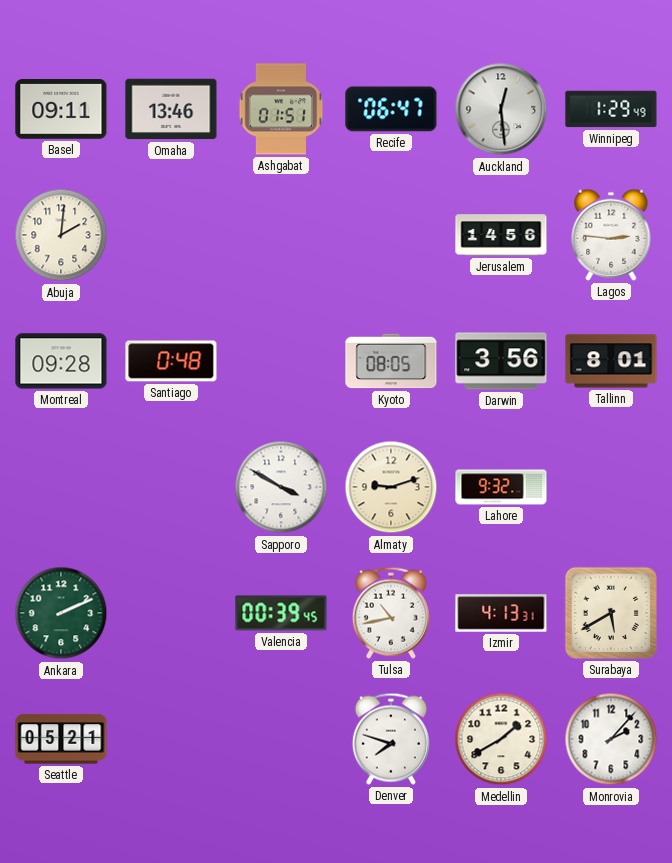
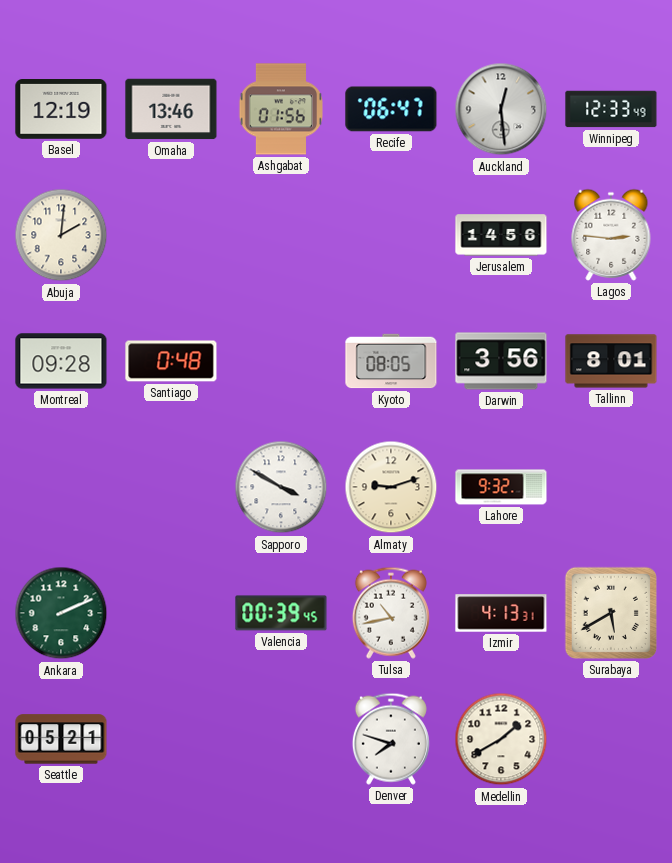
Basel: 09:11 -> 12:19 (61, 110)
Ashgabat: 01:51 -> 01:56 (280, 109)
Winnipeg: 1:29 -> 12:33 (611, 109)
Monrovia: 2:07 -> none (611, 739)
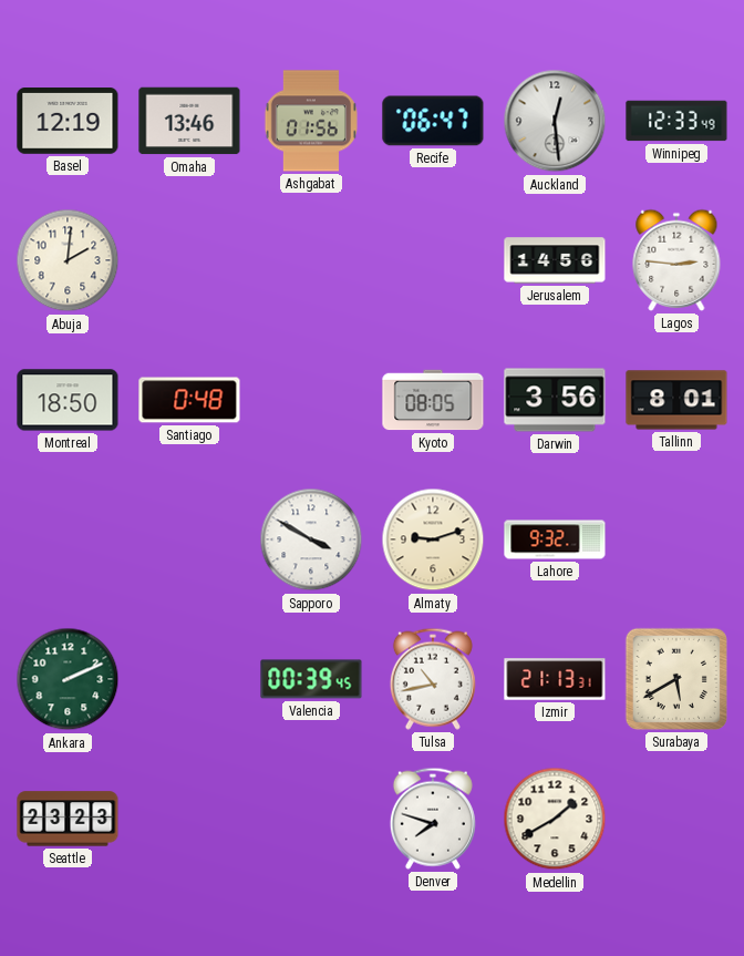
Montreal: 09:28 -> 18:50 (68, 400)
Izmir: 4:13 -> 21:13 (555, 679)
Seattle: 05:21 -> 23:23 (68, 819)
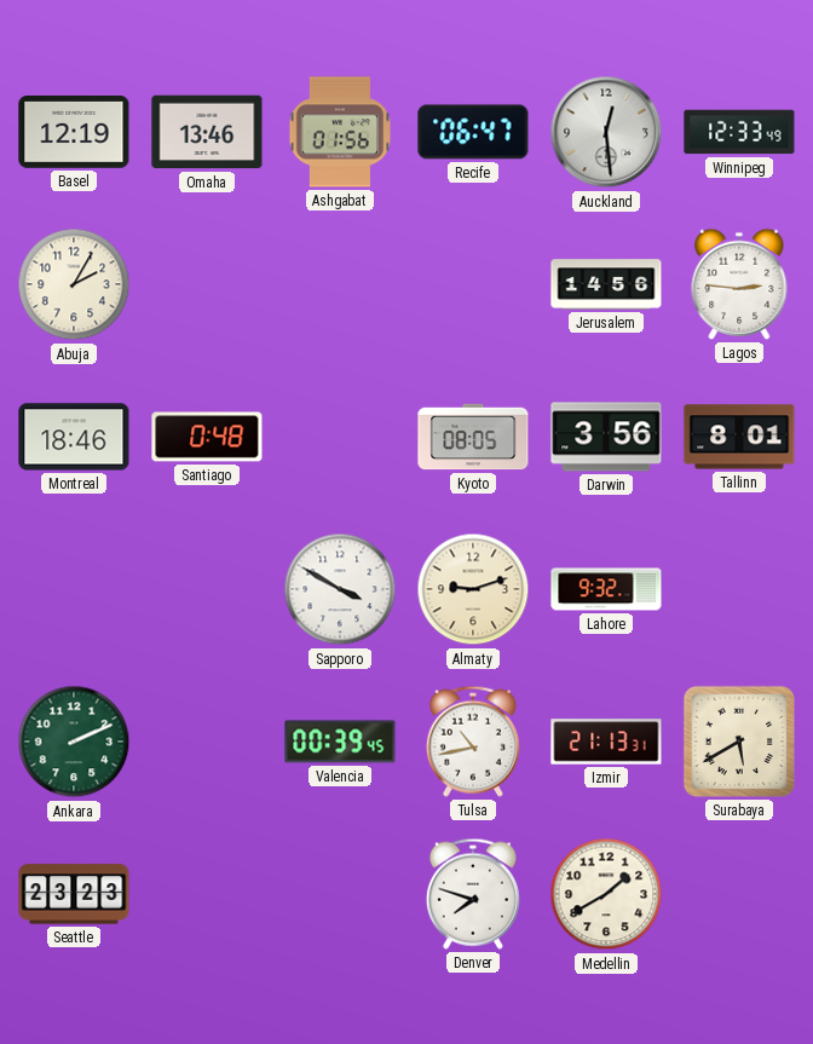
Abuja: 2:01 -> 2:05 (74, 284)
Montreal: 18:50 -> 18:46 (74, 437)
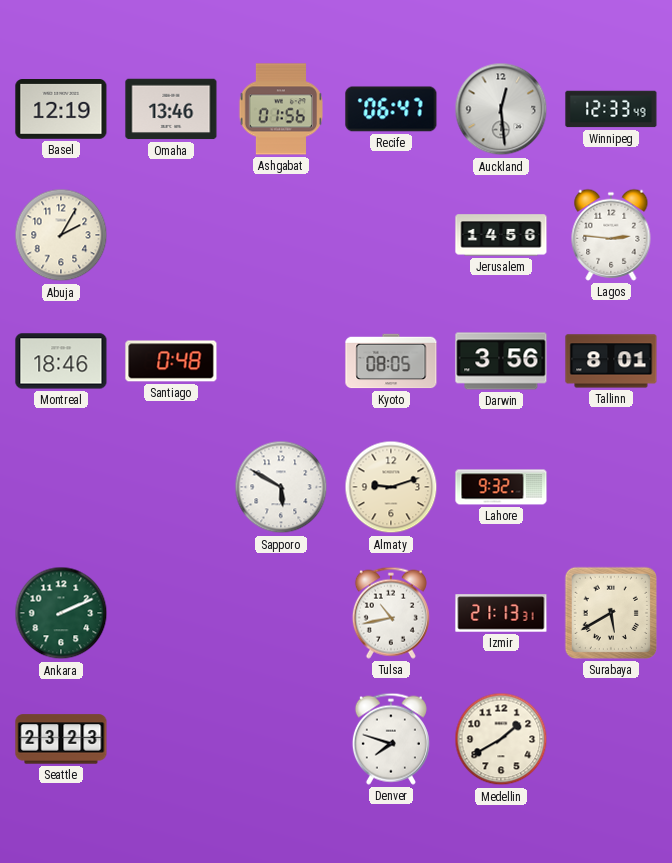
Sapporo: 3:50 -> 5:50 (281, 487)
Valencia: 00:39 -> none (340, 742)
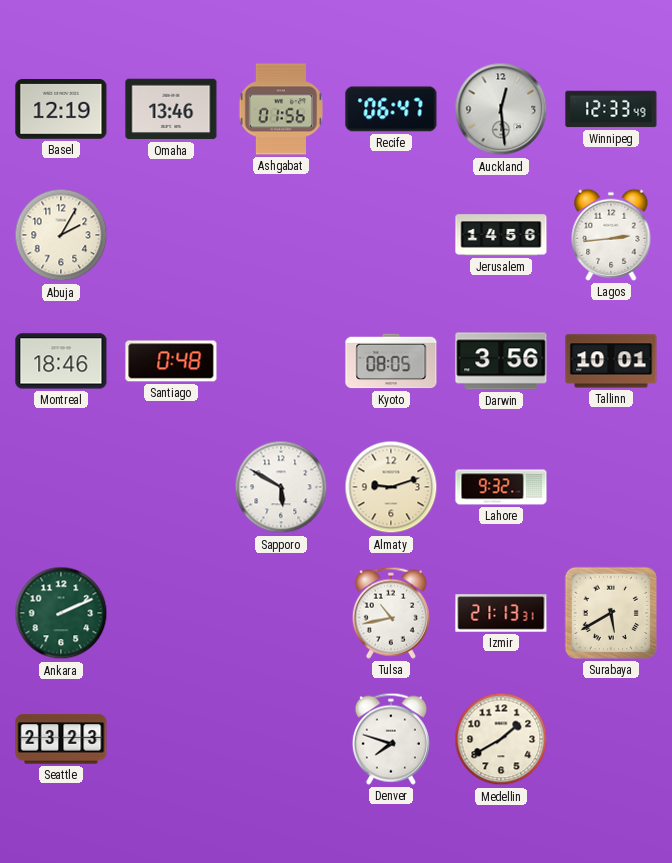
Lagos: 2:46 -> 2:44 (611, 235)
Tallinn: 8:01 -> 10:01 (611, 361)
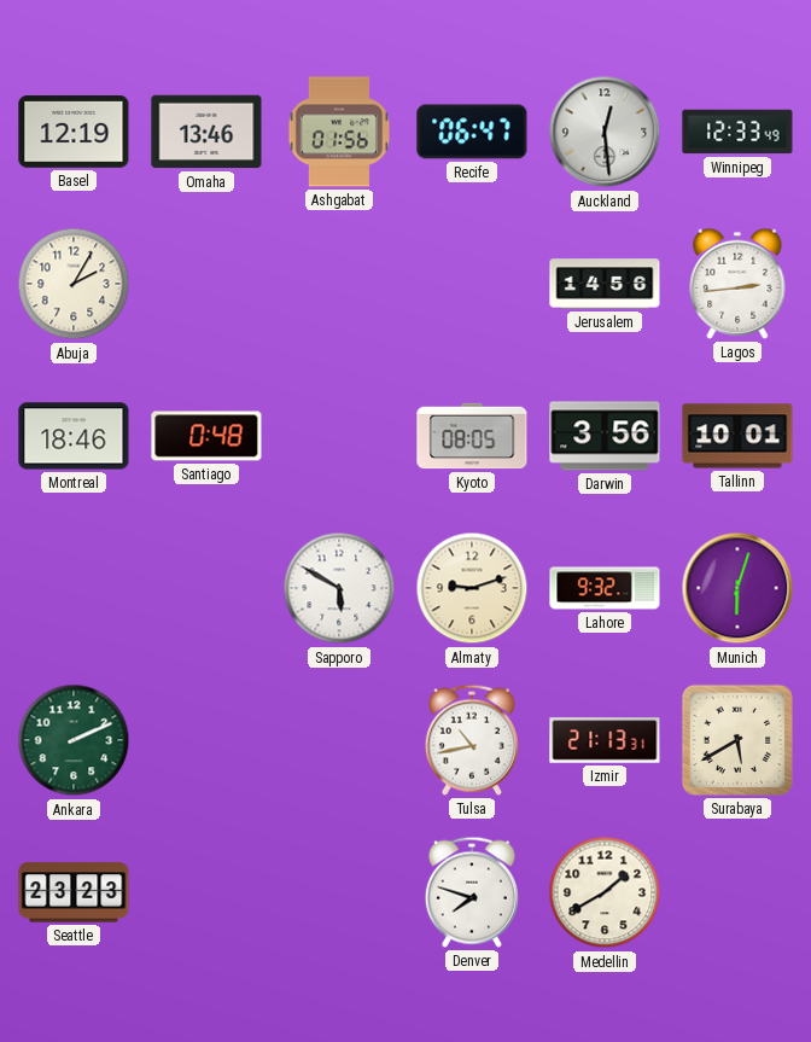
Munich: none -> 6:03 (737, 588)
